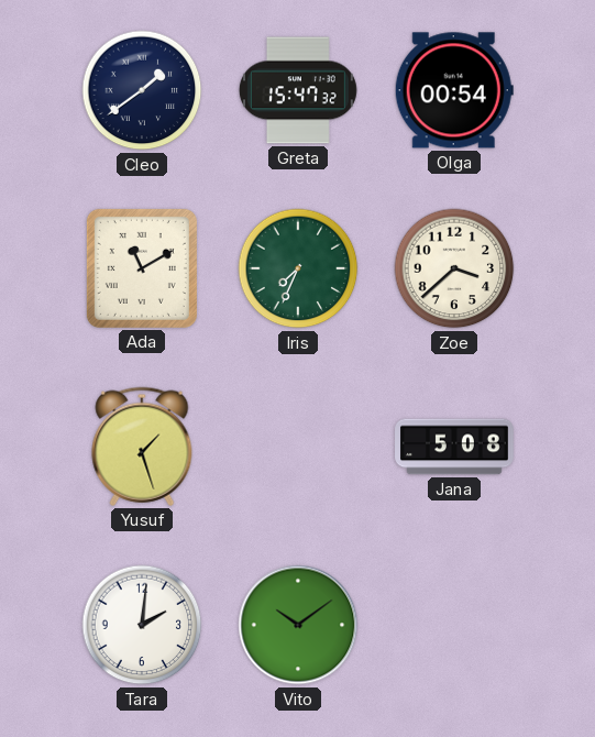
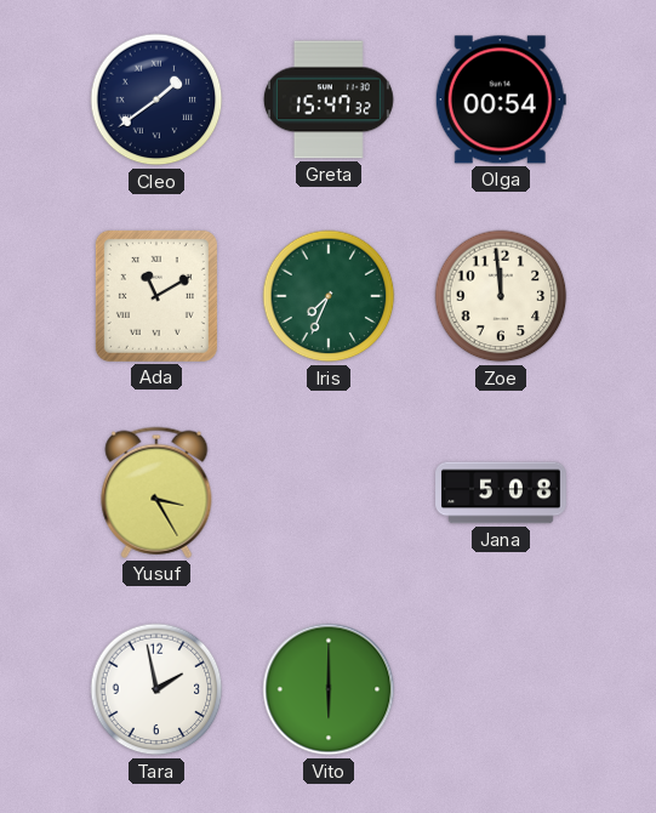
Zoe: 3:38 -> 11:59 (501, 296)
Yusuf: 1:27 -> 3:25 (156, 493)
Tara: 2:01 -> 1:58 (156, 689)
Vito: 10:09 -> 6:00 (329, 689)
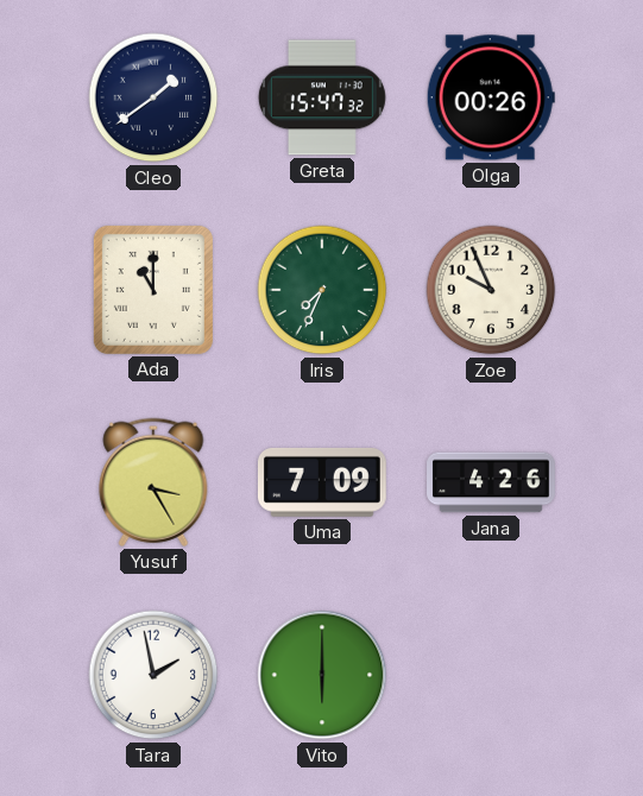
Olga: 00:54 -> 00:26 (491, 97)
Ada: 11:10 -> 11:00 (153, 290)
Zoe: 11:59 -> 9:56 (491, 290)
Uma: none -> 7:09 (322, 482)
Jana: 5:08 -> 4:26 (491, 482)
